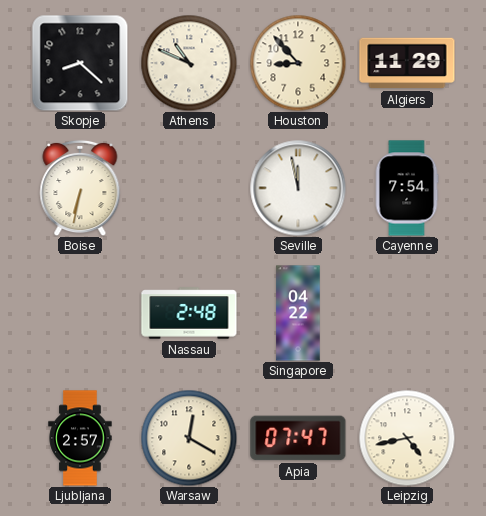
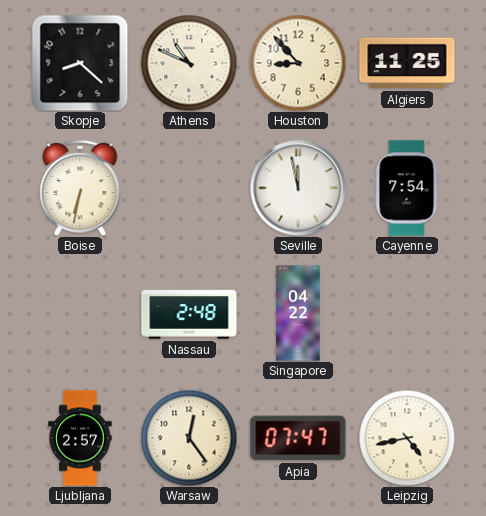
Algiers: 11:29 -> 11:25 (407, 63)
Warsaw: 12:20 -> 12:24 (189, 438)
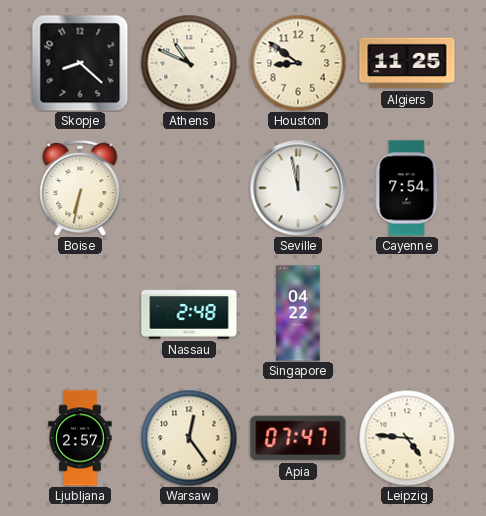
Houston: 8:53 -> 8:51 (298, 63)
Leipzig: 4:43 -> 4:46 (407, 438)
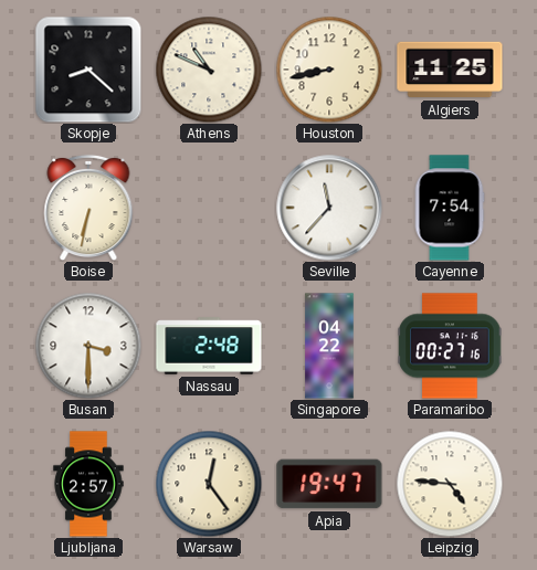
Houston: 8:51 -> 8:43 (329, 70)
Seville: 11:58 -> 11:37 (329, 208)
Busan: none -> 3:30 (88, 346)
Paramaribo: none -> 00:27 (450, 346)
Apia: 07:47 -> 19:47 (329, 484)
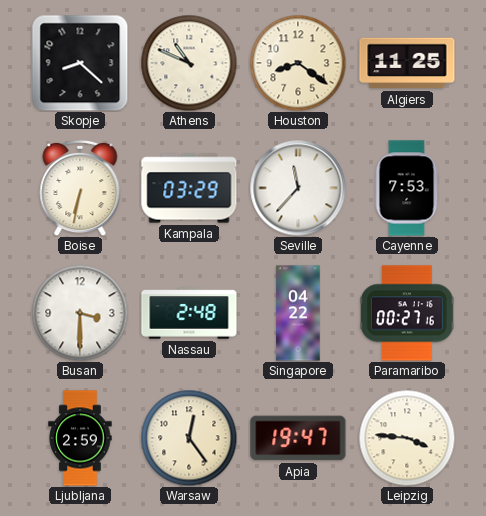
Houston: 8:43 -> 8:21 (298, 63)
Kampala: none -> 03:29 (189, 188)
Cayenne: 7:54 -> 7:53 (407, 188)
Ljubljana: 2:57 -> 2:59 (80, 438)
Leipzig: 4:46 -> 3:46 (407, 438)
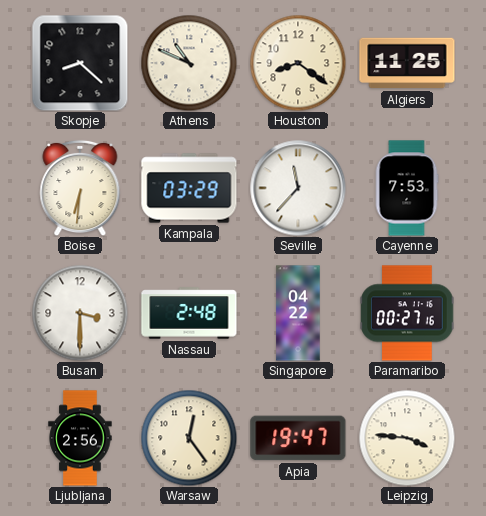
Boise: 6:32 -> 6:31 (80, 188)
Ljubljana: 2:59 -> 2:56 (80, 438)
